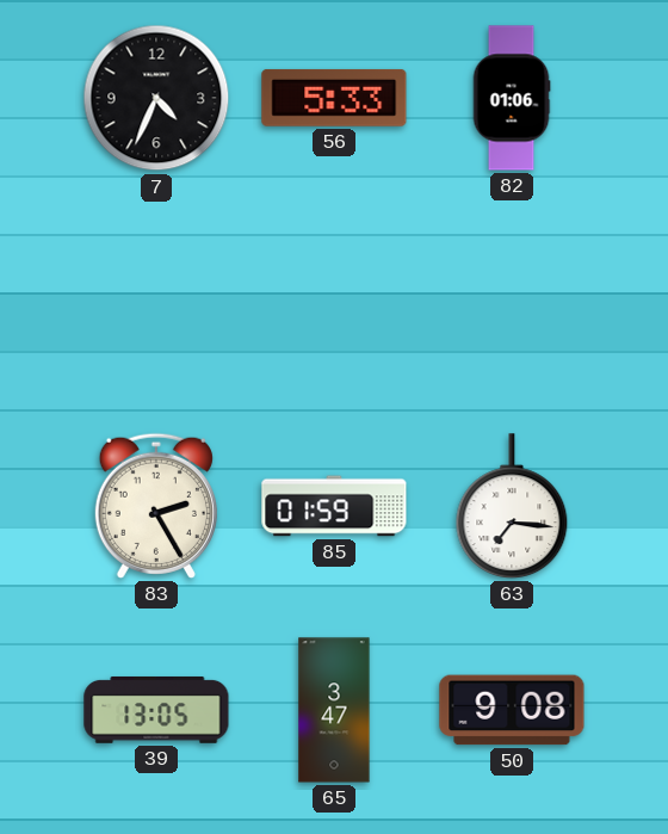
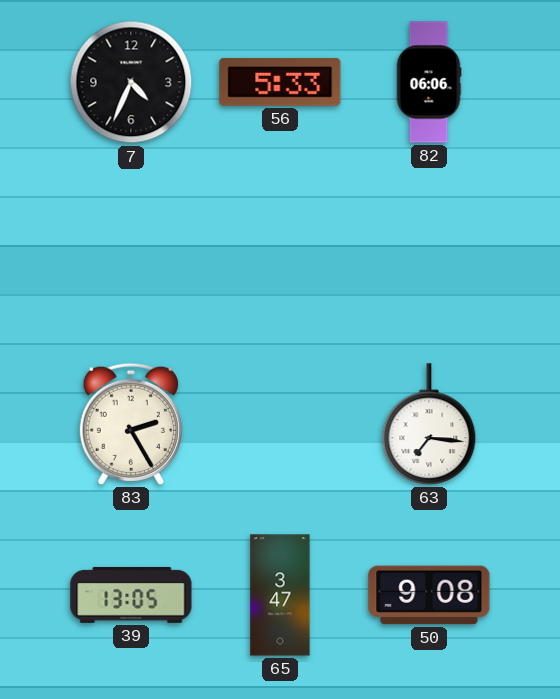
82: 01:06 -> 06:06 (429, 82)
85: 01:59 -> none (334, 506)
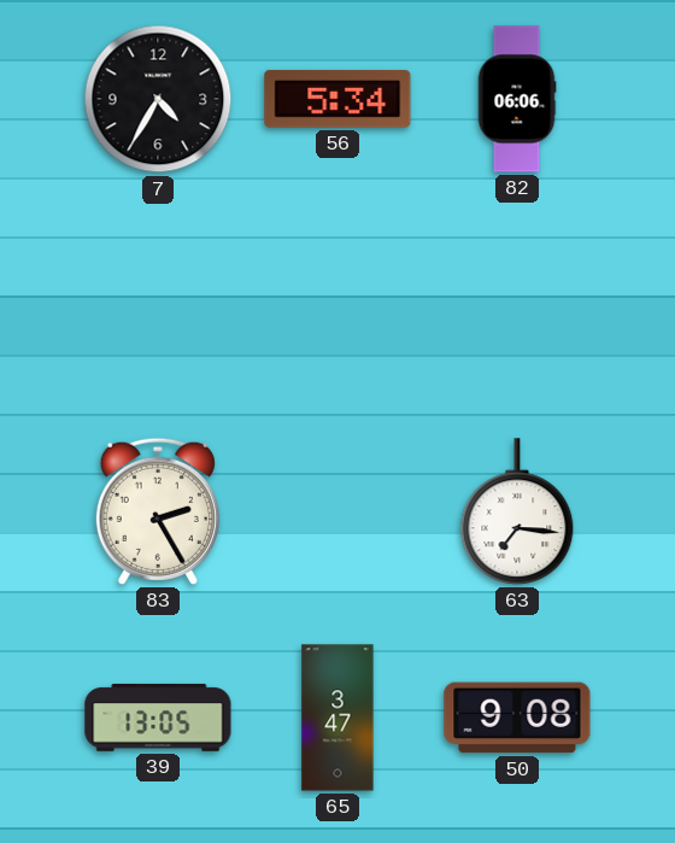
7: 4:34 -> 4:35 (158, 99)
56: 5:33 -> 5:34 (337, 99)
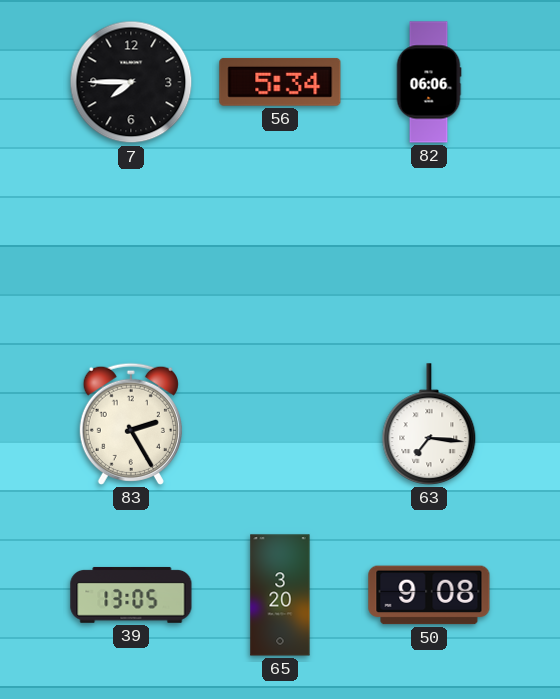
7: 4:35 -> 7:45 (131, 82)
65: 3:47 -> 3:20 (280, 595)
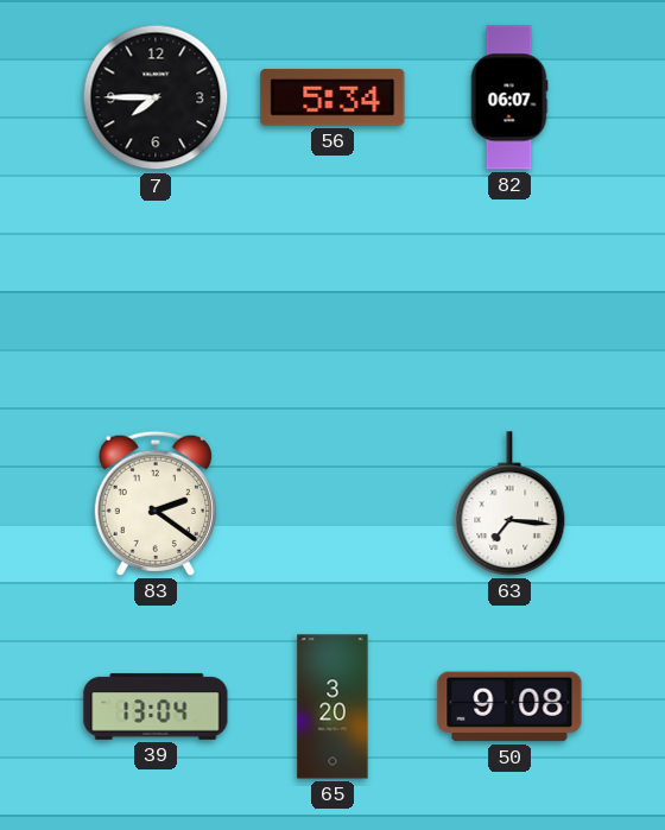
82: 06:06 -> 06:07 (509, 97)
83: 2:25 -> 2:21 (156, 503)
39: 13:05 -> 13:04 (156, 707)
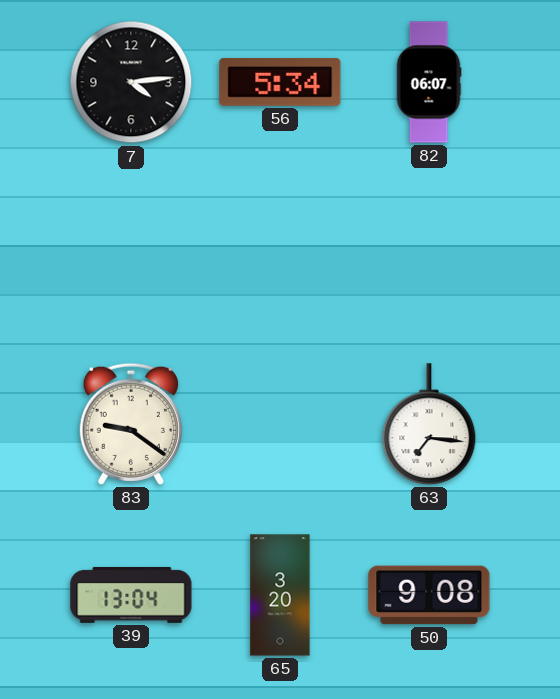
7: 7:45 -> 4:14 (131, 82)
83: 2:21 -> 9:21 (131, 424)
